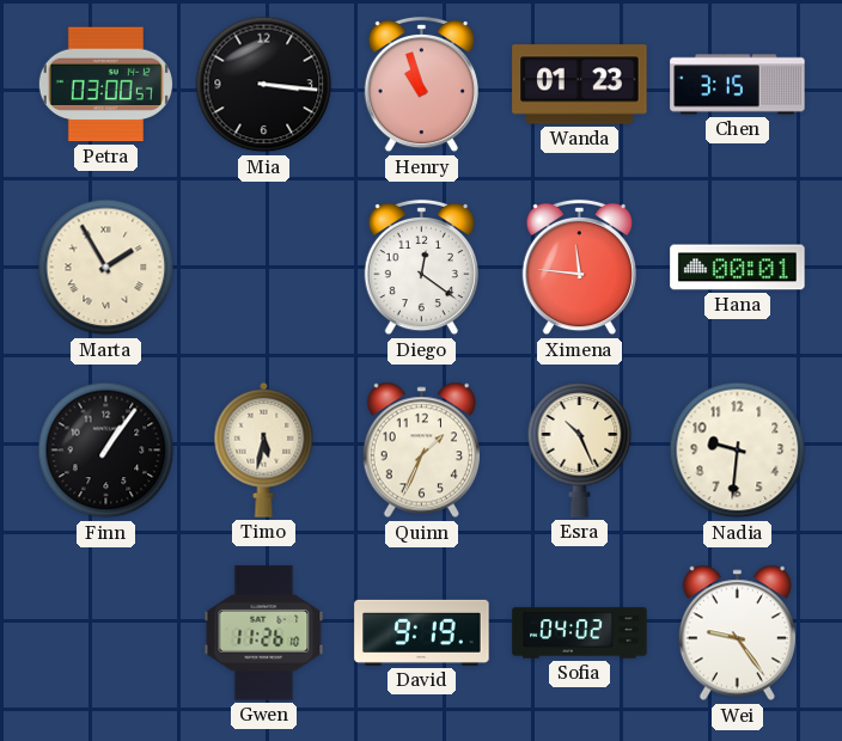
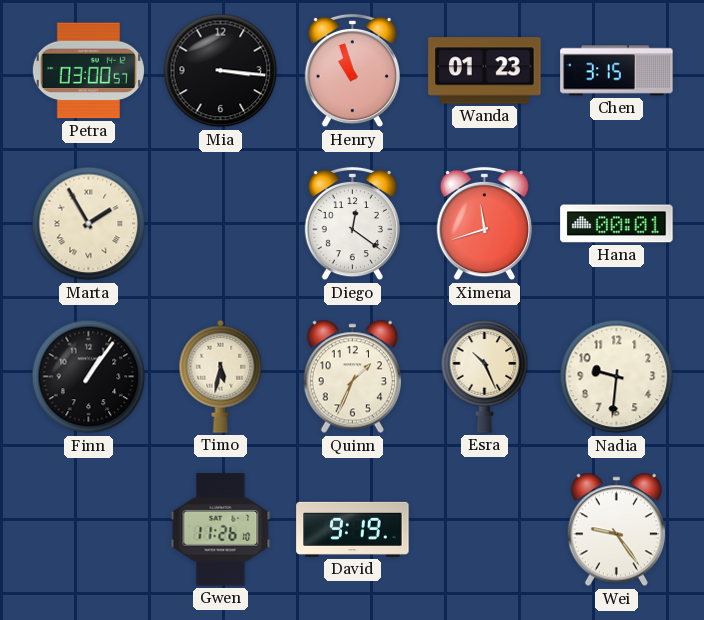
Ximena: 11:46 -> 11:42 (484, 224)
Sofia: 04:02 -> none (580, 633)
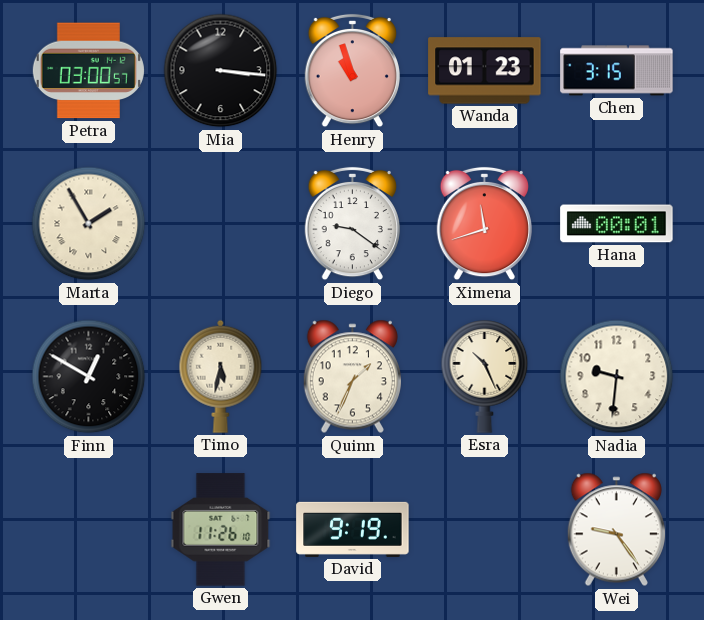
Diego: 12:21 -> 9:21 (352, 224)
Finn: 1:06 -> 12:50 (89, 377)
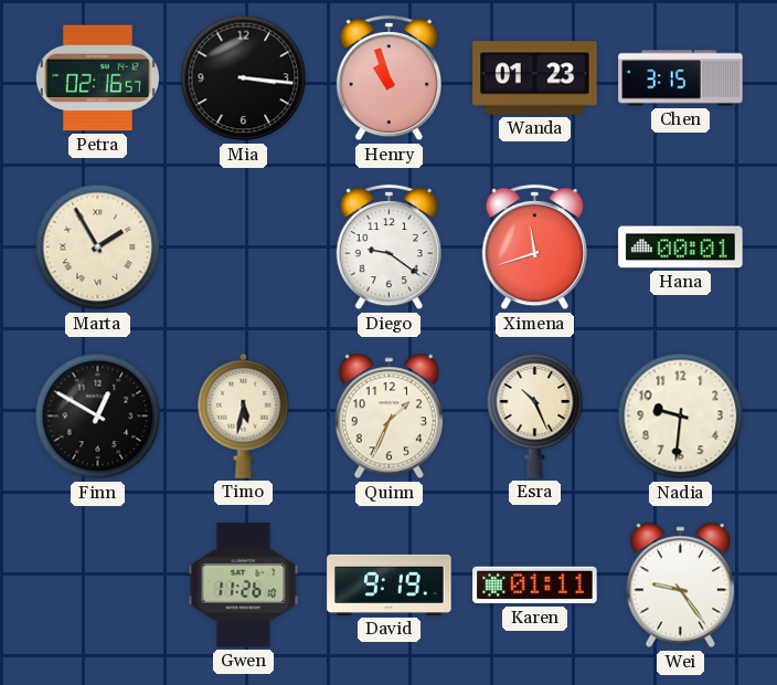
Petra: 03:00 -> 02:16 (97, 78)
Karen: none -> 01:11 (535, 586)
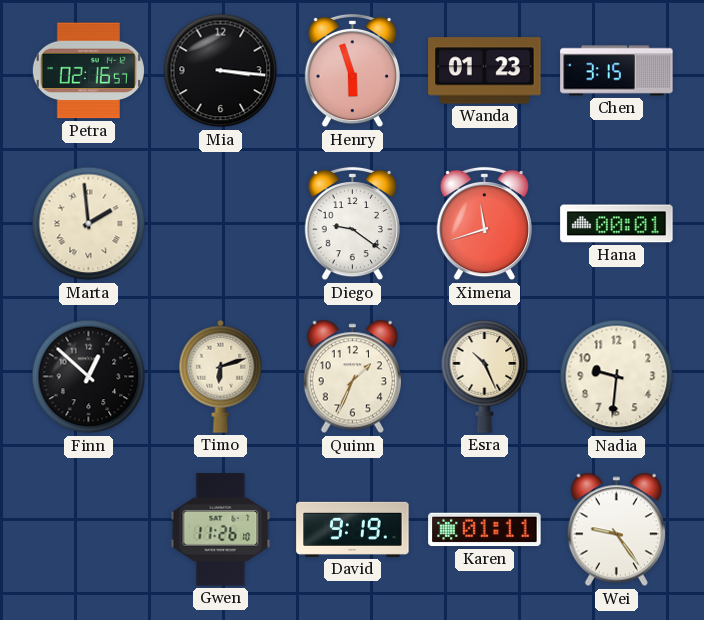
Henry: 10:57 -> 5:57 (352, 71)
Marta: 1:55 -> 1:59 (89, 224)
Finn: 12:50 -> 12:52 (89, 377)
Timo: 5:32 -> 6:12 (221, 376)
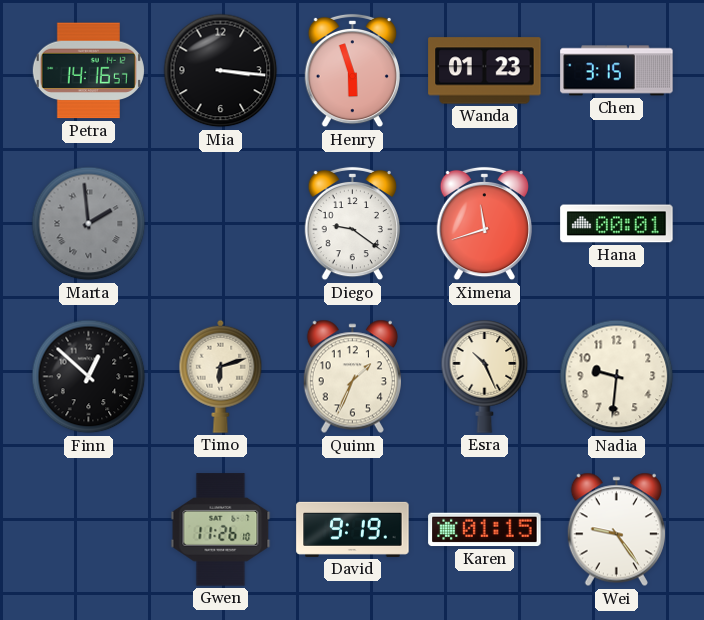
Petra: 02:16 -> 14:16 (88, 71)
Marta dial: cream -> grey (89, 224)
Karen: 01:11 -> 01:15 (485, 530)
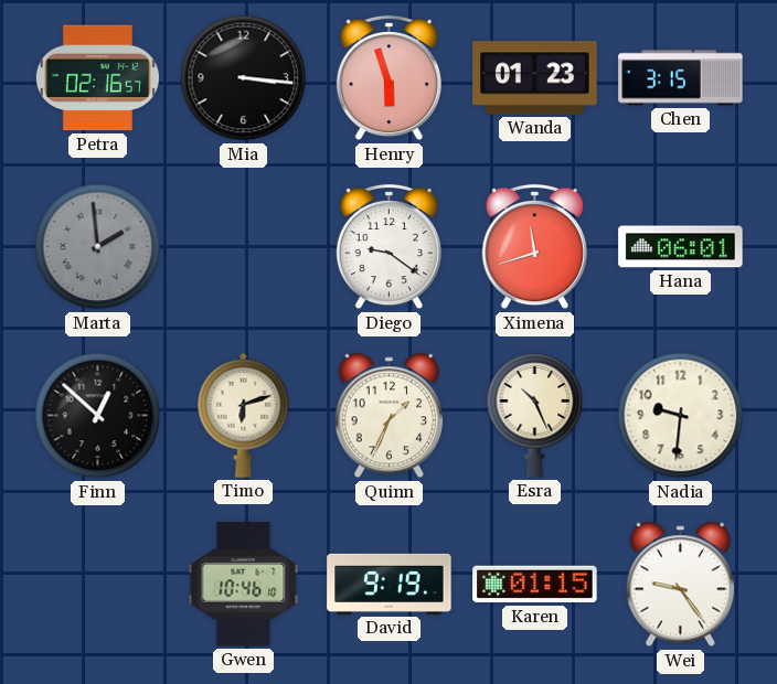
Petra: 14:16 -> 02:16 (97, 78)
Hana: 00:01 -> 06:01 (681, 247)
Gwen: 11:26 -> 10:46 (244, 585)
